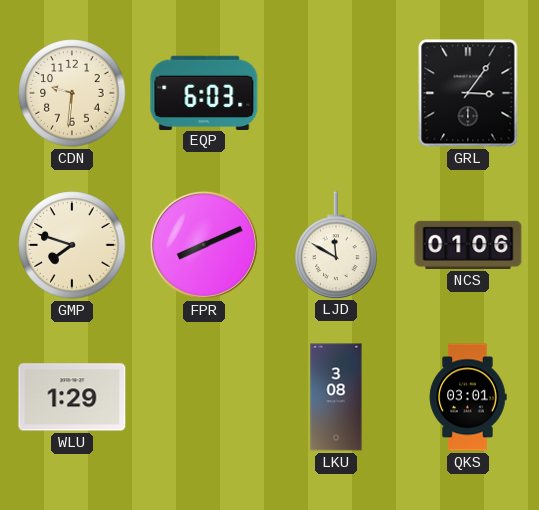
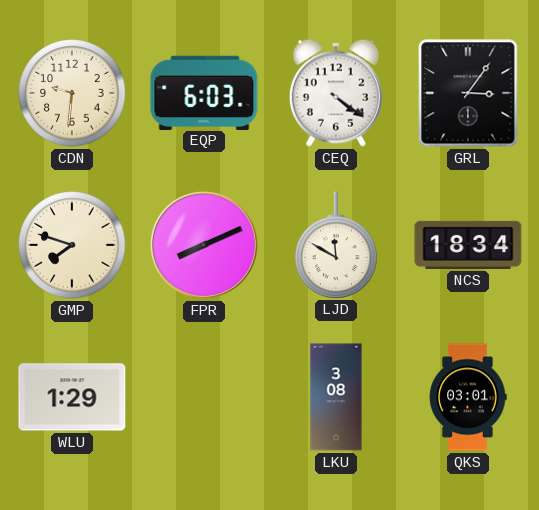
CEQ: none -> 4:21 (336, 93)
NCS: 01:06 -> 18:34 (468, 245)
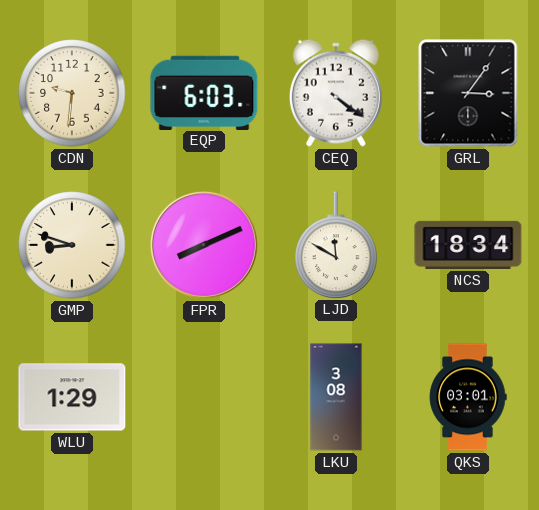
GMP: 7:48 -> 8:48 (72, 245)
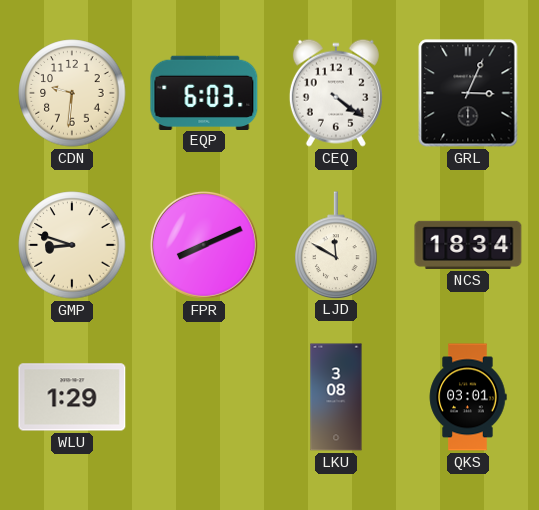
GRL: 3:06 -> 3:04 (468, 93)
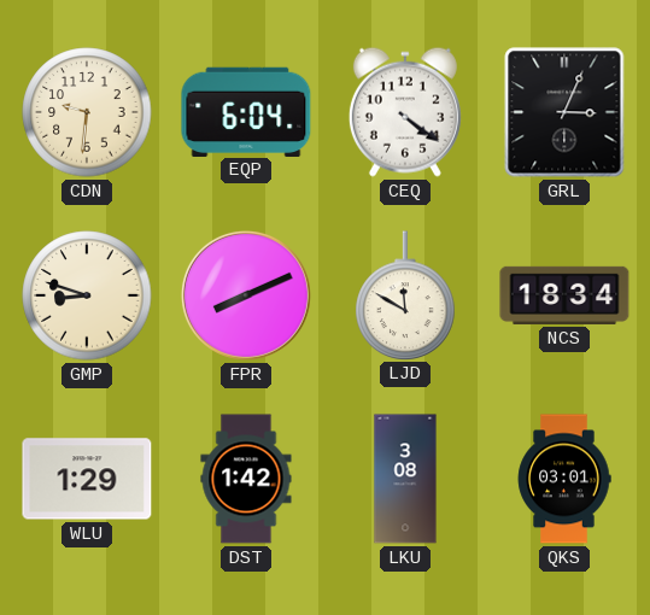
EQP: 6:03 -> 6:04 (246, 111)
DST: none -> 1:42 (246, 479)
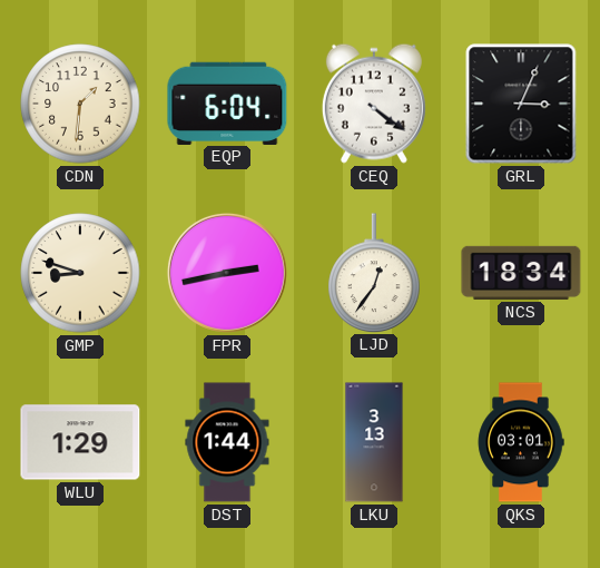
CDN: 9:31 -> 1:31 (80, 104)
FPR: 8:11 -> 2:43 (227, 273)
LJD: 11:50 -> 12:36 (374, 273)
DST: 1:42 -> 1:44 (227, 442)
LKU: 3:08 -> 3:13 (374, 442)
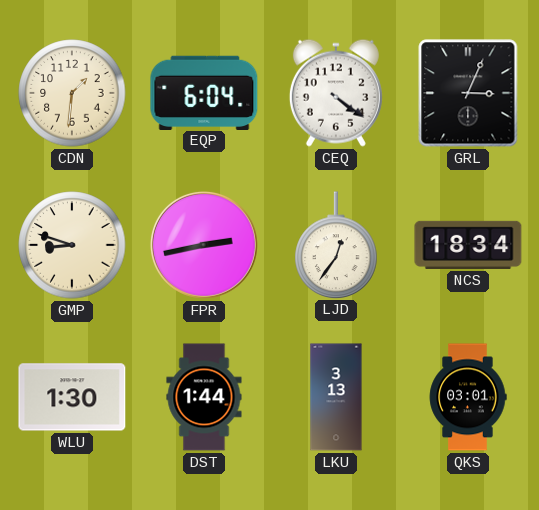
WLU: 1:29 -> 1:30 (72, 397)
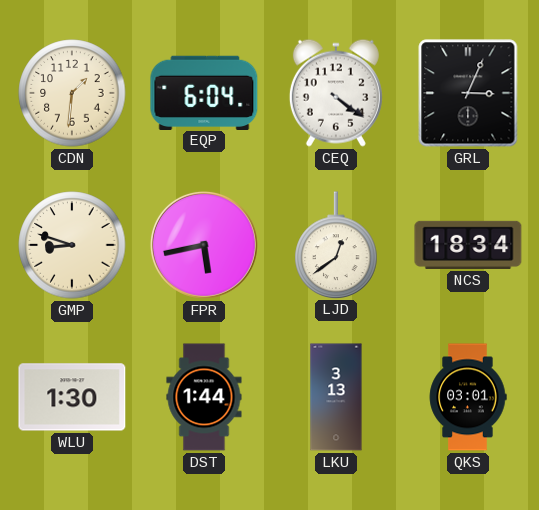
FPR: 2:43 -> 5:43 (204, 245)
LJD: 12:36 -> 12:39 (336, 245)
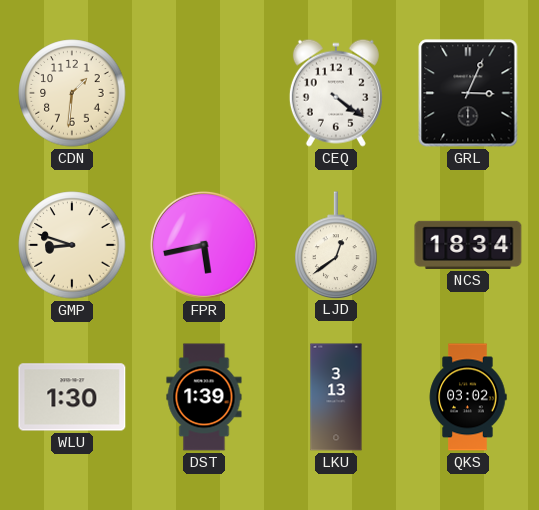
EQP: 6:04 -> none (204, 92)
DST: 1:44 -> 1:39 (204, 397)
QKS: 03:01 -> 03:02 (468, 397)
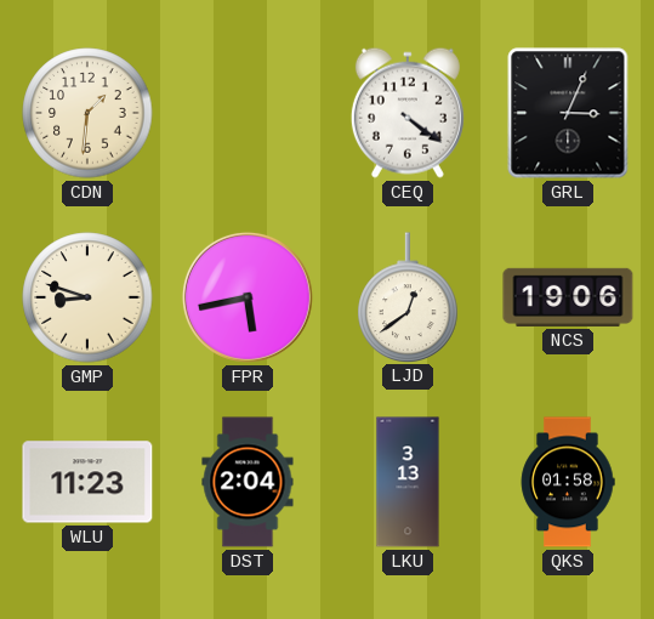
NCS: 18:34 -> 19:06 (568, 297)
WLU: 1:30 -> 11:23 (87, 482)
DST: 1:39 -> 2:04 (248, 482)
QKS: 03:02 -> 01:58 (568, 482)
